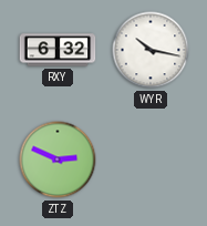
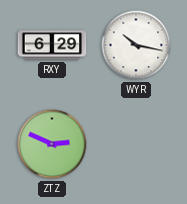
RXY: 6:32 -> 6:29 (52, 45)
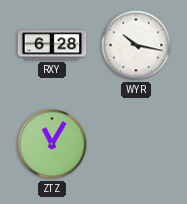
RXY: 6:29 -> 6:28 (52, 45)
ZTZ: 2:49 -> 11:05 (52, 144)
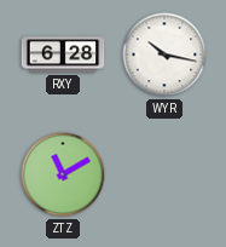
ZTZ: 11:05 -> 11:10 (63, 174)
